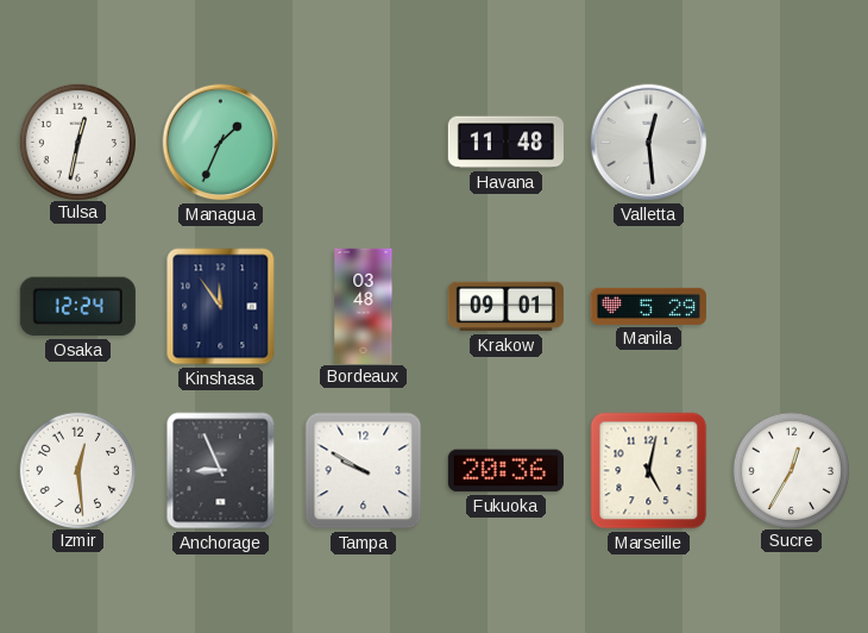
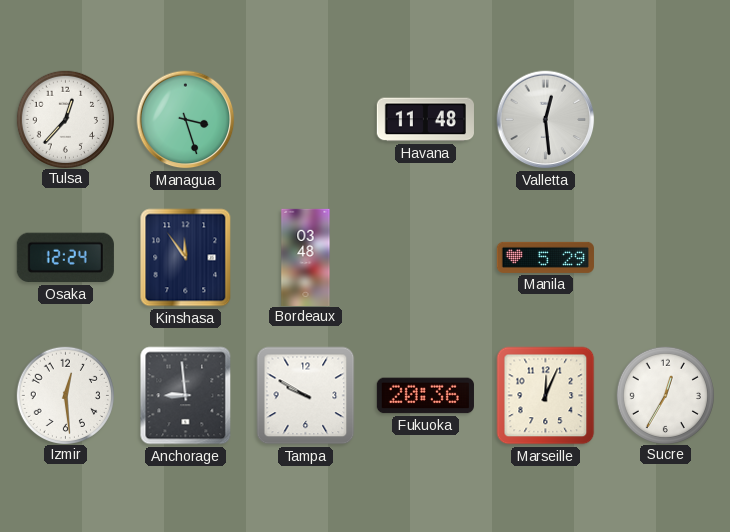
Tulsa: 12:32 -> 12:37 (65, 119)
Managua: 1:34 -> 3:27 (186, 120)
Krakow: 09:01 -> none (505, 307)
Anchorage: 8:56 -> 8:59 (186, 396)
Marseille: 5:02 -> 12:04 (546, 396)
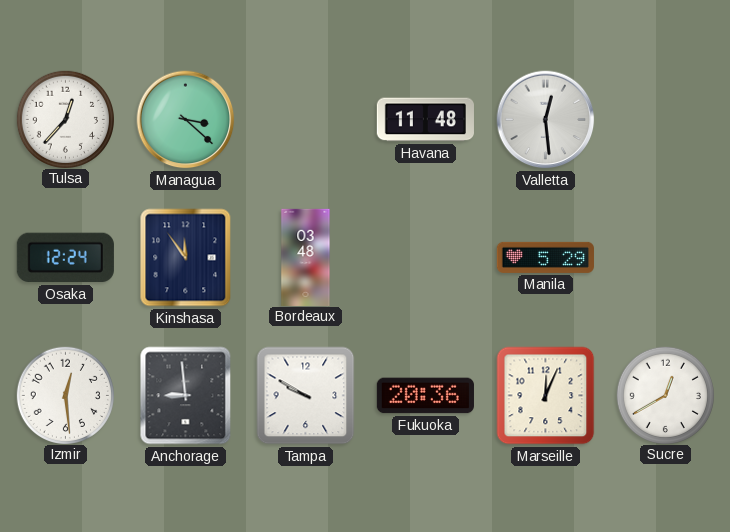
Managua: 3:27 -> 3:22 (186, 120)
Sucre: 12:35 -> 12:40 (665, 395)
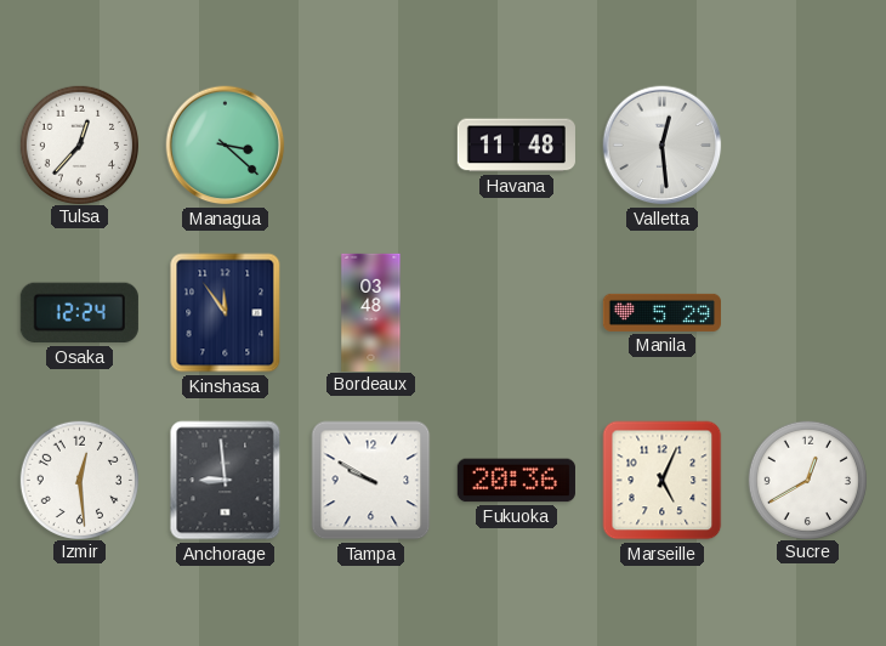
Marseille: 12:04 -> 5:04 (663, 481)
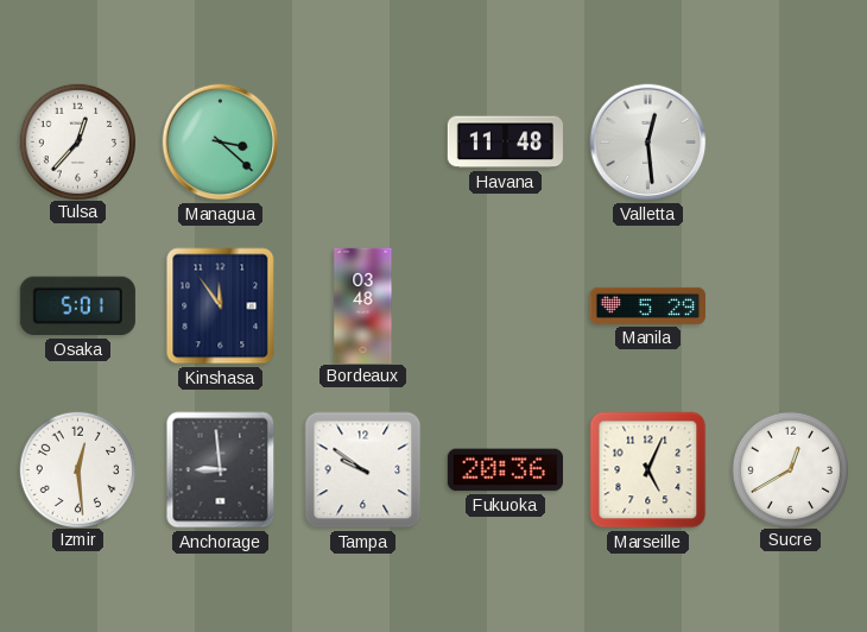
Osaka: 12:24 -> 5:01 (77, 306)
Tampa: 9:50 -> 9:51 (363, 470)
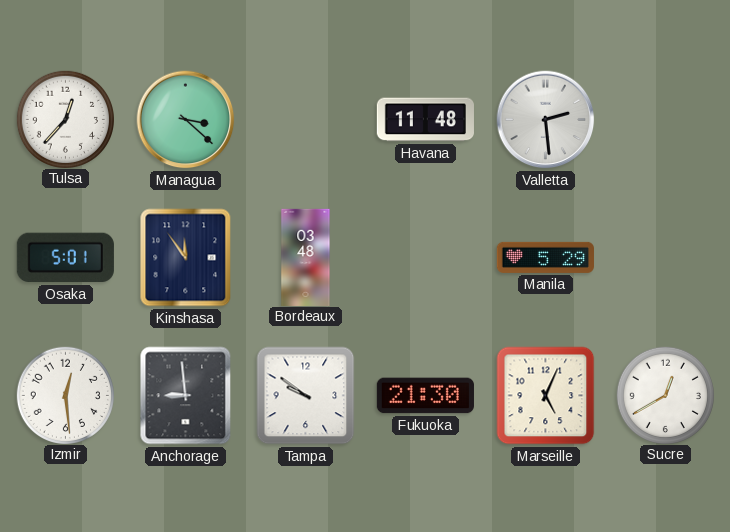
Valletta: 12:29 -> 2:29 (546, 120)
Fukuoka: 20:36 -> 21:30 (425, 396)
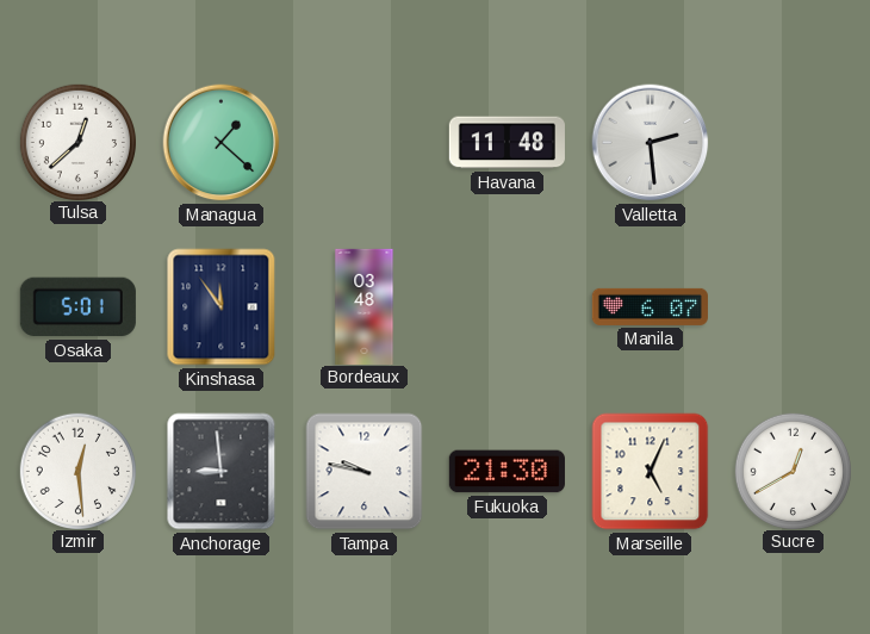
Tulsa: 12:37 -> 12:38 (77, 142)
Managua: 3:22 -> 1:22 (222, 143)
Manila: 5:29 -> 6:07 (650, 306)
Tampa: 9:51 -> 9:47 (365, 472)
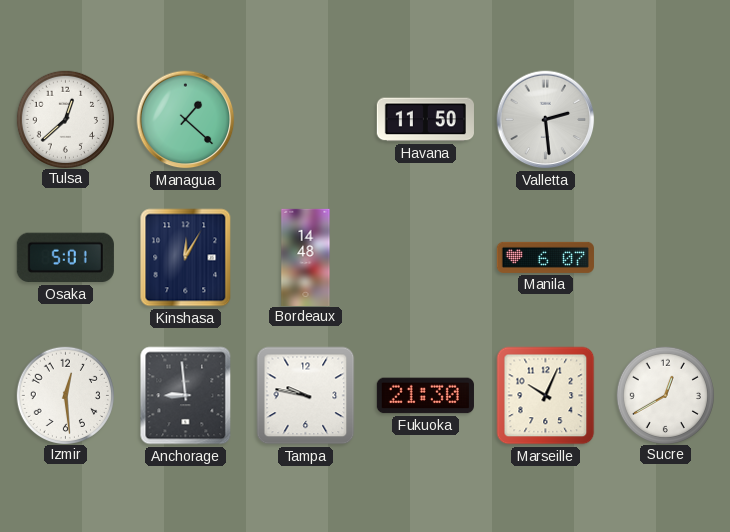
Havana: 11:48 -> 11:50 (425, 120)
Kinshasa: 11:54 -> 12:05 (186, 258)
Bordeaux: 03:48 -> 14:48 (306, 257)
Marseille: 5:04 -> 10:04 (546, 396)
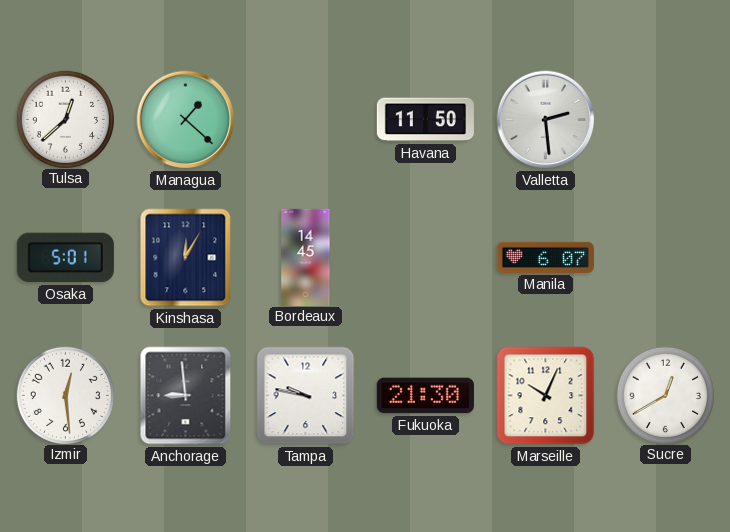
Bordeaux: 14:48 -> 14:45 (306, 257)
